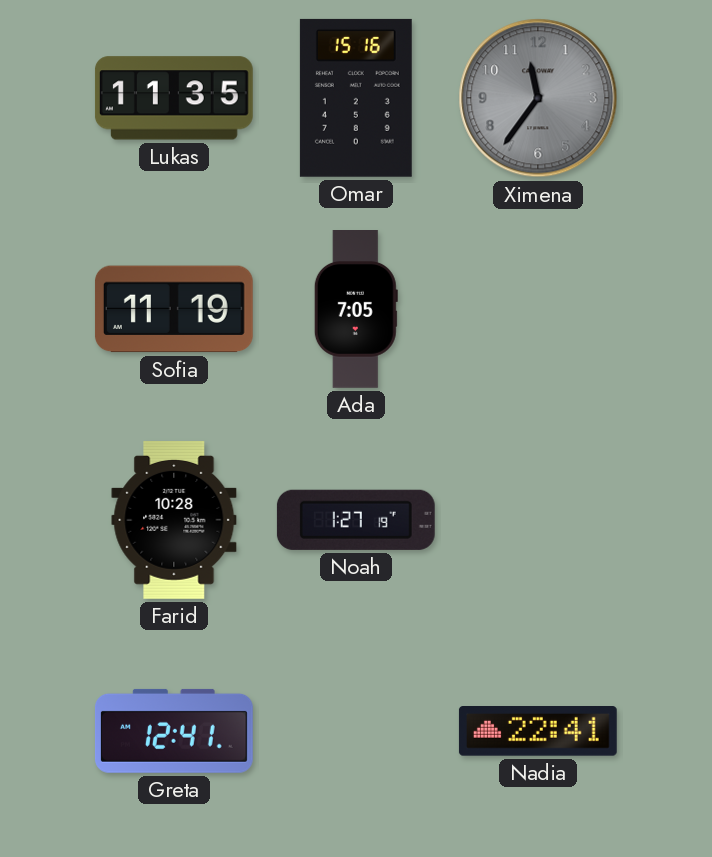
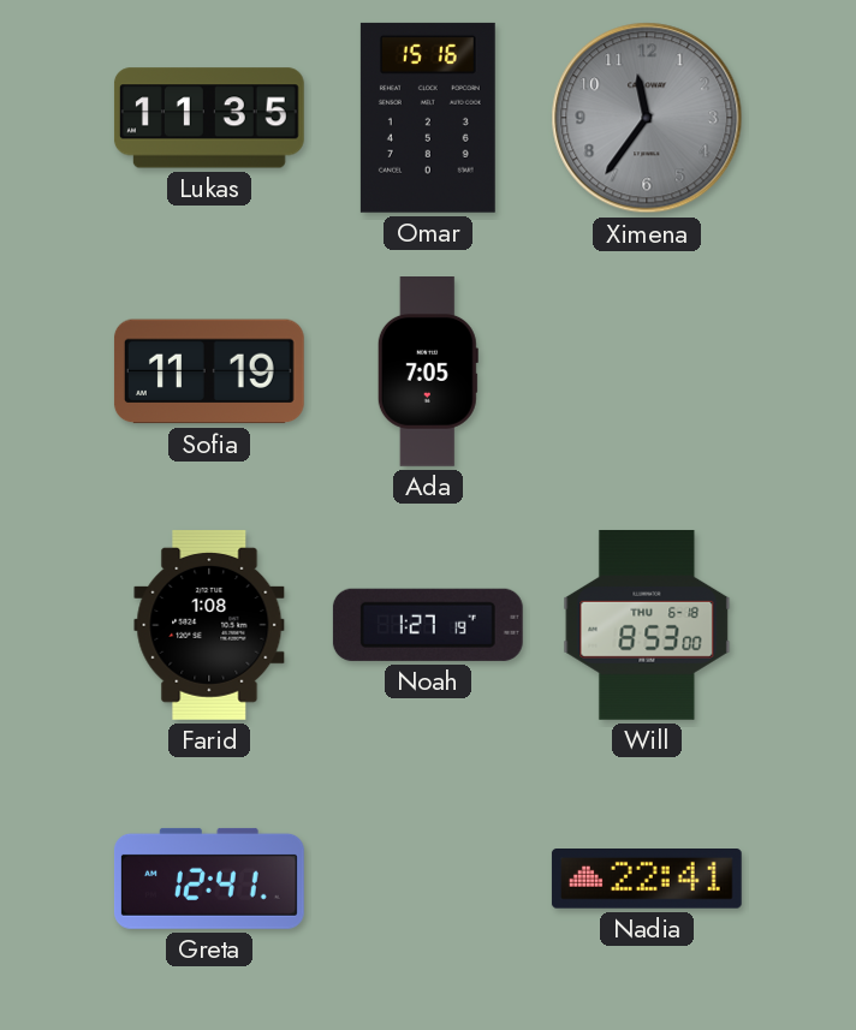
Farid: 10:28 -> 1:08 (209, 625)
Will: none -> 8:53 (647, 625)
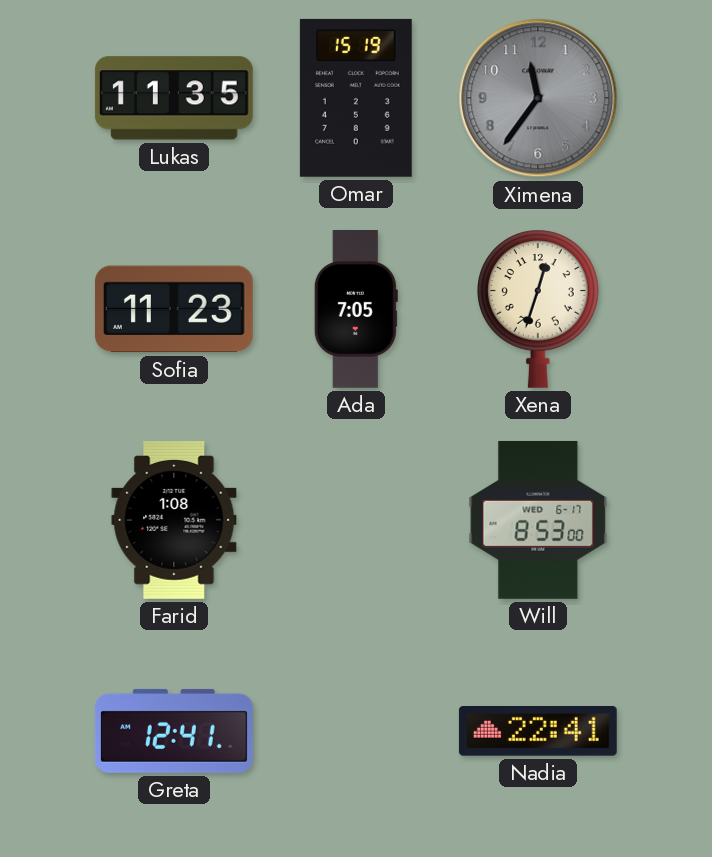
Omar: 15:16 -> 15:19 (356, 98)
Sofia: 11:19 -> 11:23 (174, 309)
Xena: none -> 12:33 (539, 309)
Noah: 1:27 -> none (428, 625)
Will date: THU 6-18 -> WED 6-17 (538, 520)
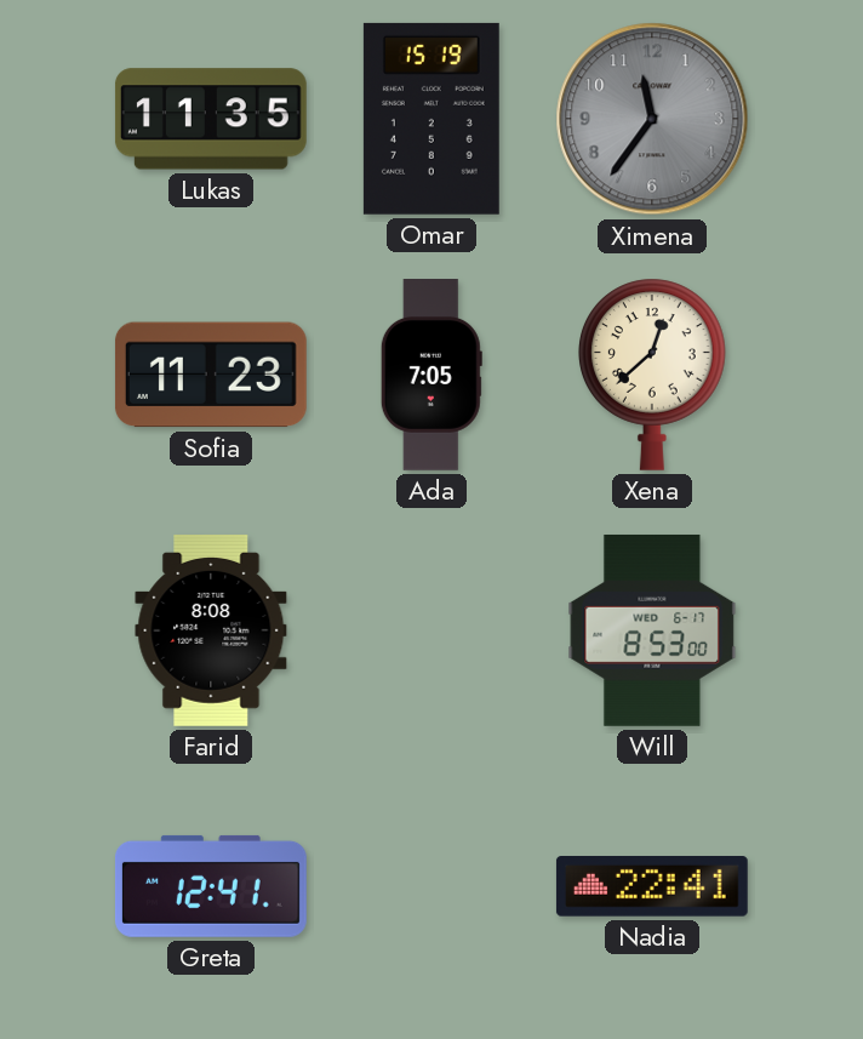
Xena: 12:33 -> 12:38 (653, 375)
Farid: 1:08 -> 8:08 (211, 630)
